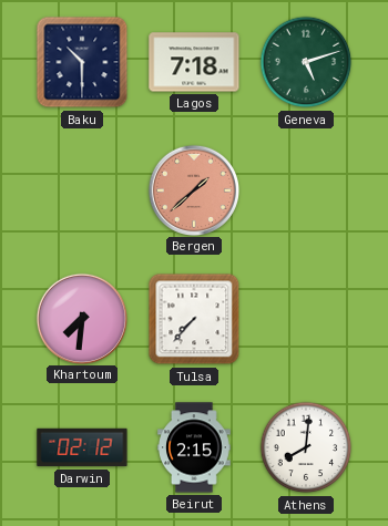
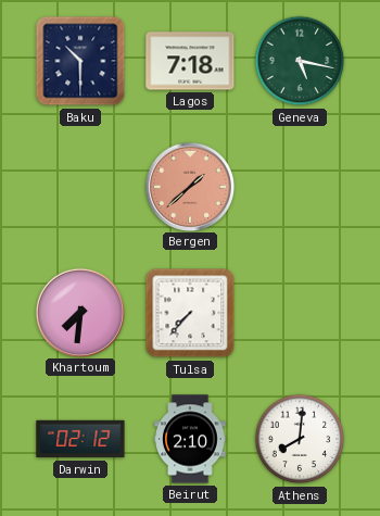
Geneva: 5:12 -> 5:17 (300, 61)
Beirut: 2:15 -> 2:10 (190, 439)
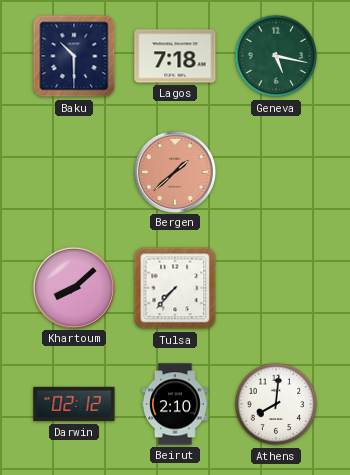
Khartoum: 7:31 -> 8:08 (73, 287)
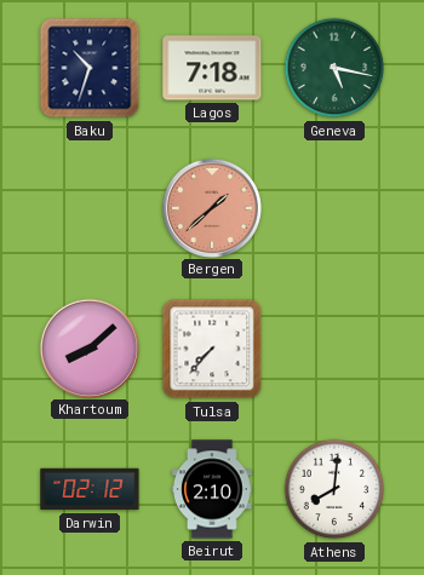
Baku: 10:30 -> 10:33 (90, 68)
